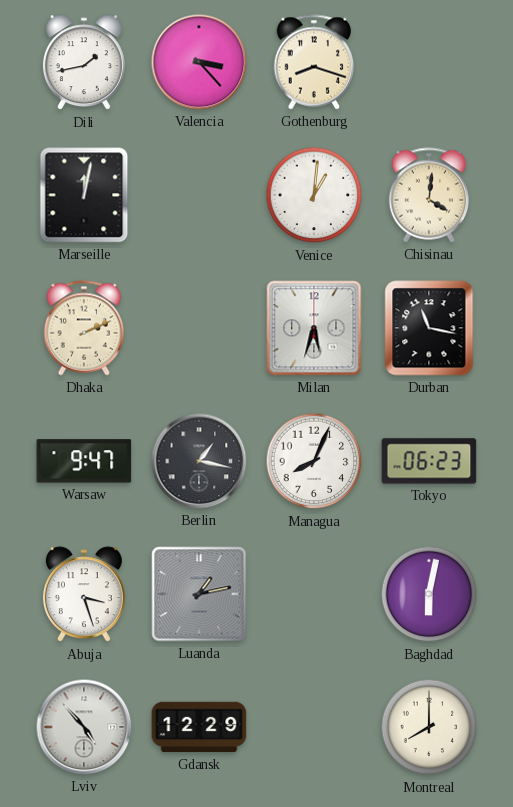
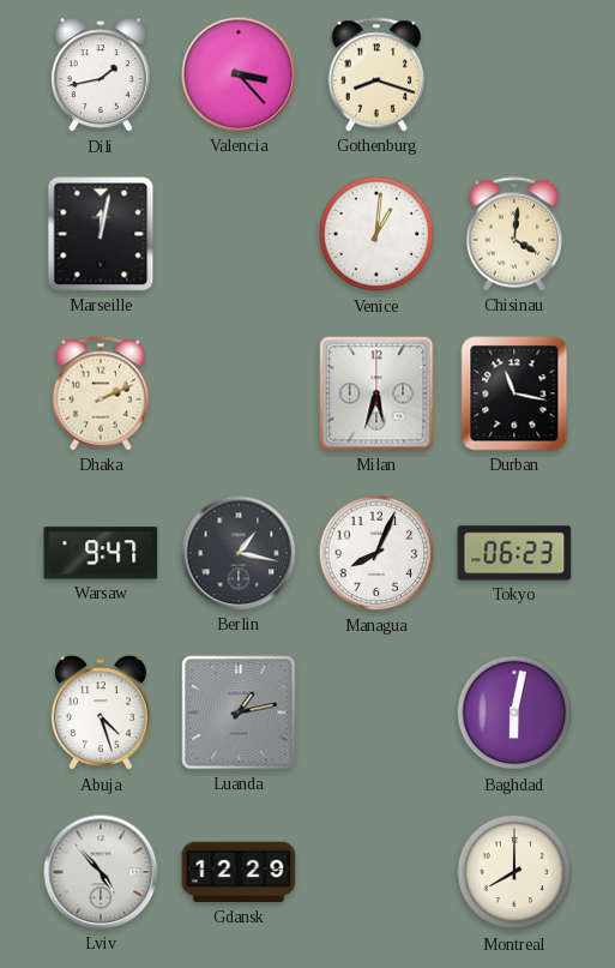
Abuja: 3:27 -> 4:27 (101, 714)
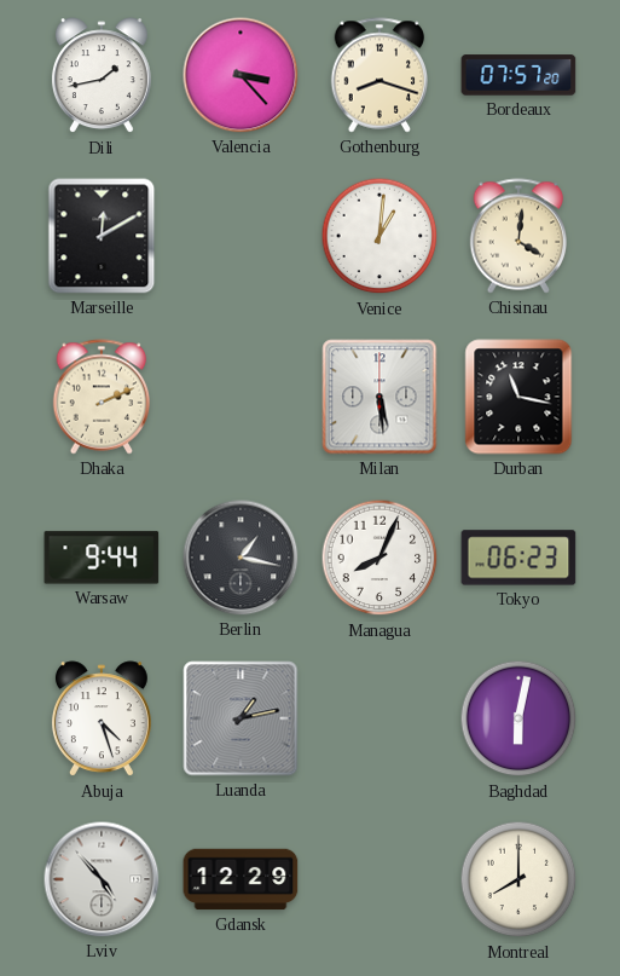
Bordeaux: none -> 07:57 (518, 75)
Marseille: 12:02 -> 12:10 (102, 236)
Milan: 5:33 -> 5:29 (379, 397)
Warsaw: 9:47 -> 9:44 (102, 558)
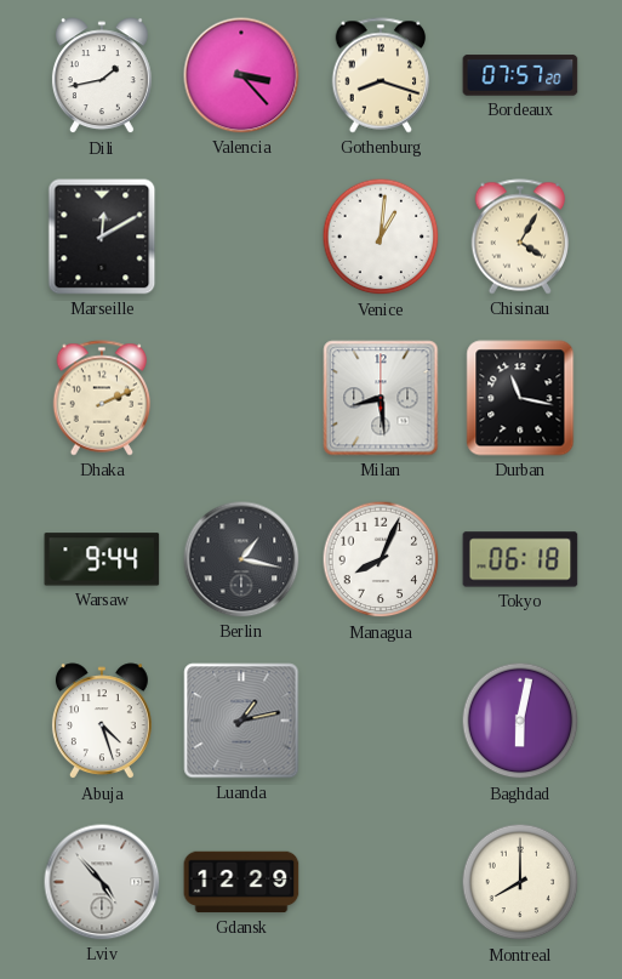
Chisinau: 4:01 -> 4:05 (520, 237)
Milan: 5:29 -> 8:29 (381, 398)
Tokyo: 06:23 -> 06:18 (520, 559)
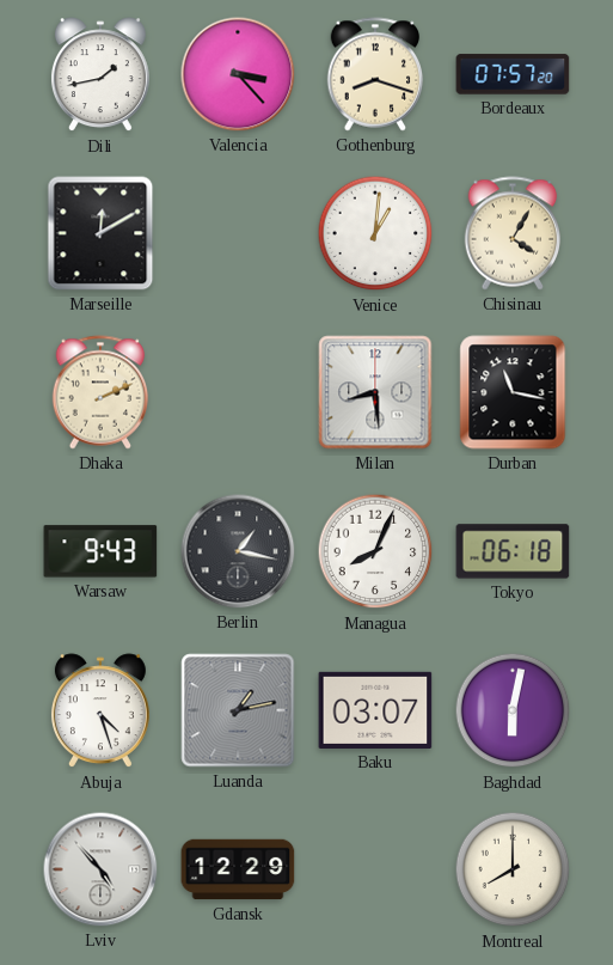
Warsaw: 9:44 -> 9:43 (100, 551)
Baku: none -> 03:07 (375, 710)
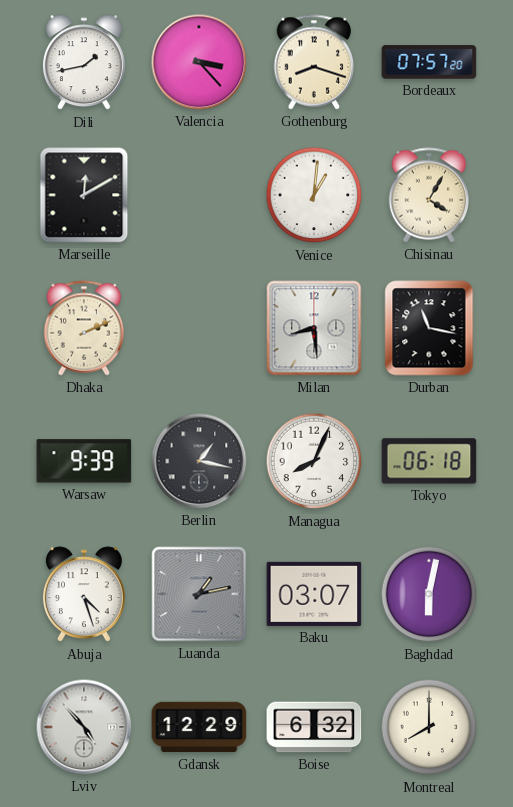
Warsaw: 9:43 -> 9:39 (84, 461)
Boise: none -> 6:32 (314, 727)
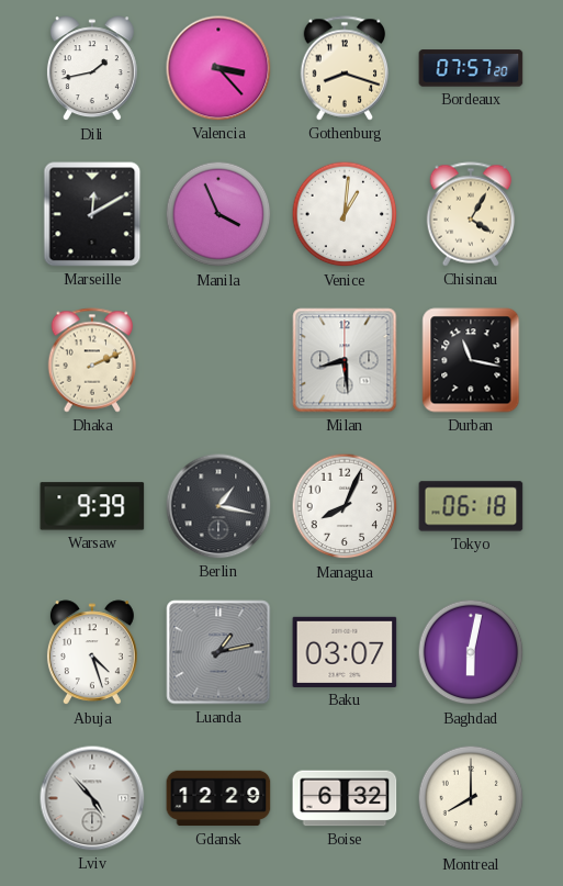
Manila: none -> 3:56 (218, 214)
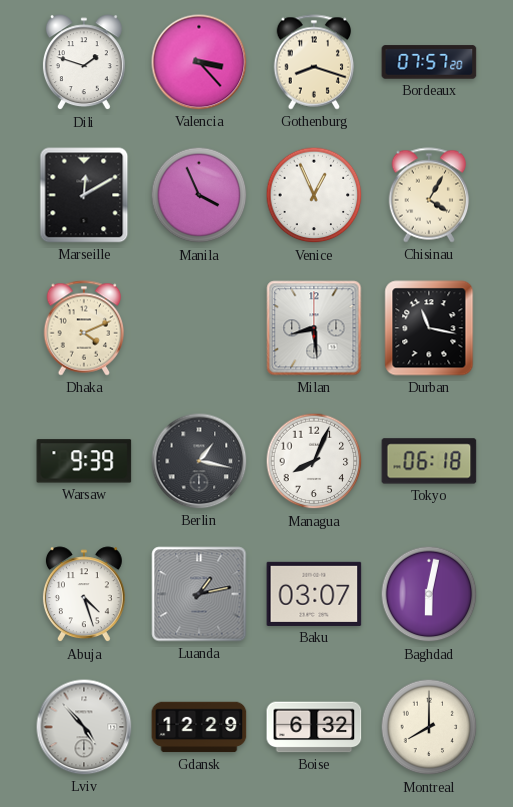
Dili: 1:43 -> 1:48 (84, 63)
Venice: 1:01 -> 12:56 (314, 195)
Dhaka: 2:11 -> 4:11 (84, 328)
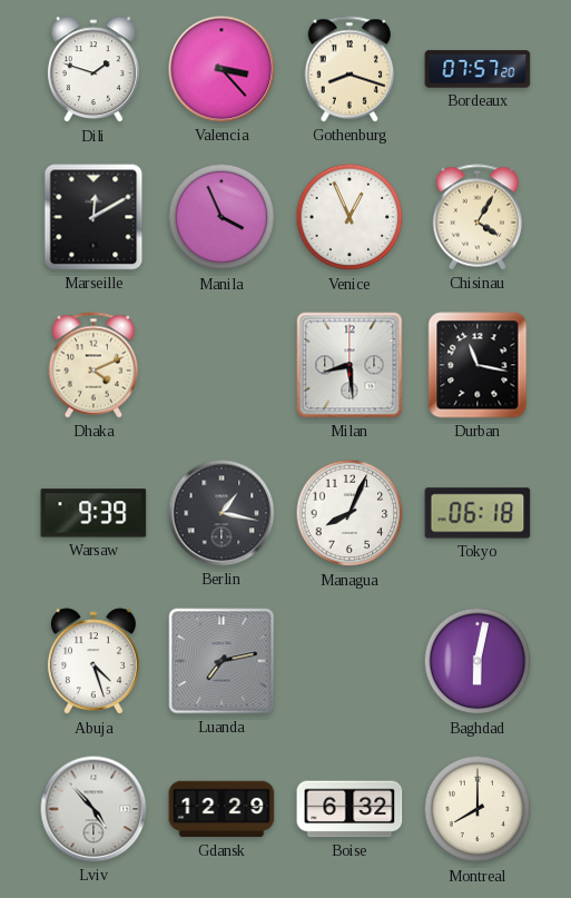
Luanda: 1:13 -> 7:13 (221, 661)
Baku: 03:07 -> none (314, 594)
